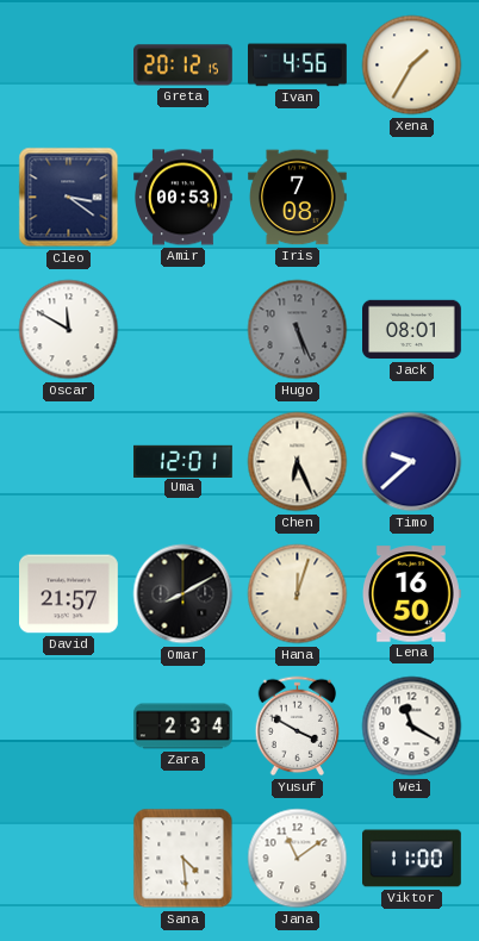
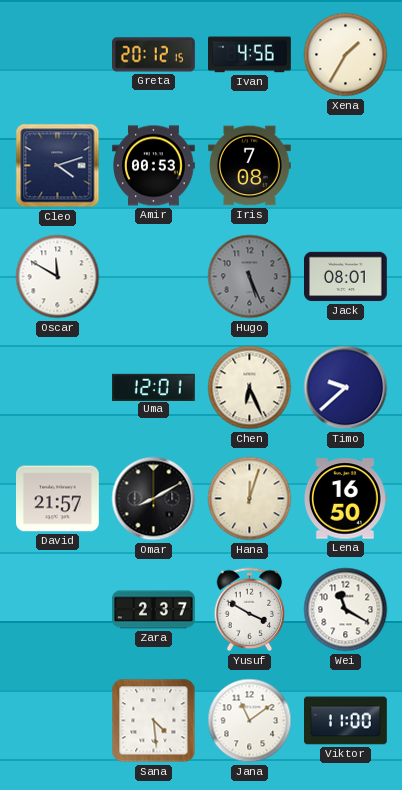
Cleo: 3:21 -> 4:12 (58, 166)
Zara: 2:34 -> 2:37 (154, 610)
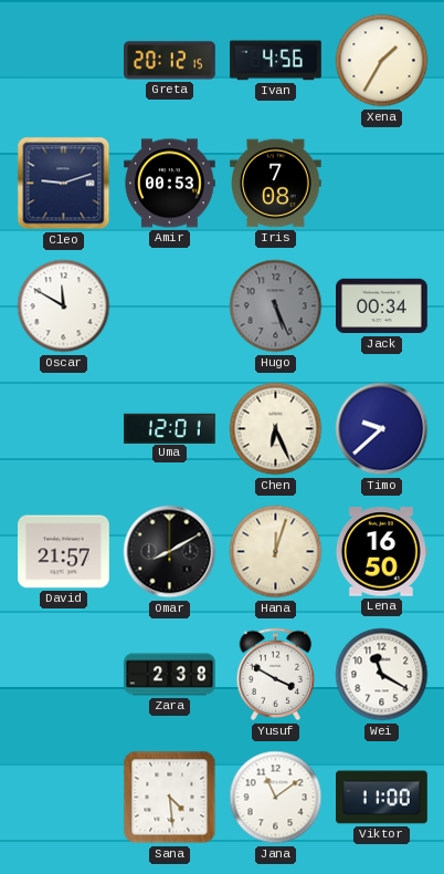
Cleo: 4:12 -> 9:12 (64, 184)
Jack: 08:01 -> 00:34 (382, 306)
Zara: 2:37 -> 2:38 (170, 675)
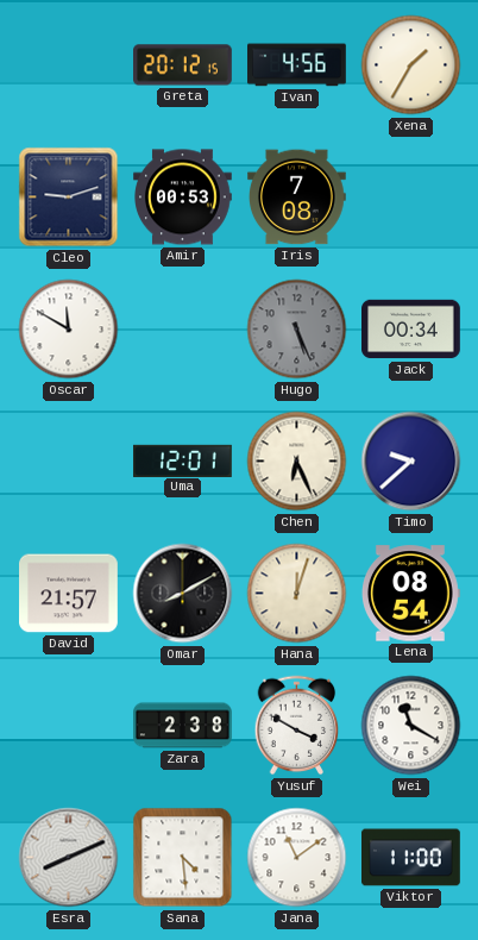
Lena: 16:50 -> 08:54 (410, 594)
Esra: none -> 8:11 (69, 858)
